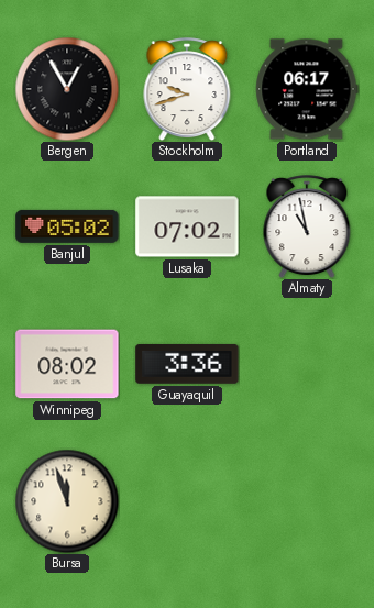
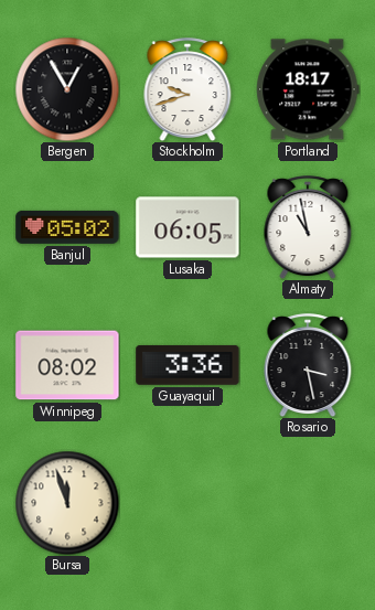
Portland: 06:17 -> 18:17 (308, 89)
Lusaka: 07:02 -> 06:05 (187, 227)
Rosario: none -> 3:28 (308, 365)
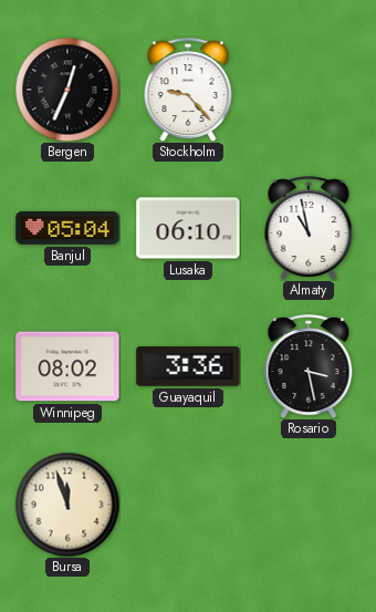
Bergen: 12:55 -> 12:34 (67, 90)
Stockholm: 9:42 -> 9:23 (188, 90)
Portland: 18:17 -> none (308, 89)
Banjul: 05:02 -> 05:04 (67, 228)
Lusaka: 06:05 -> 06:10 (188, 228)
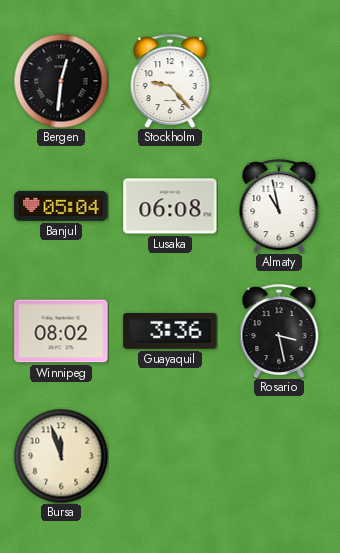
Bergen: 12:34 -> 12:31 (61, 81)
Lusaka: 06:10 -> 06:08 (170, 206)
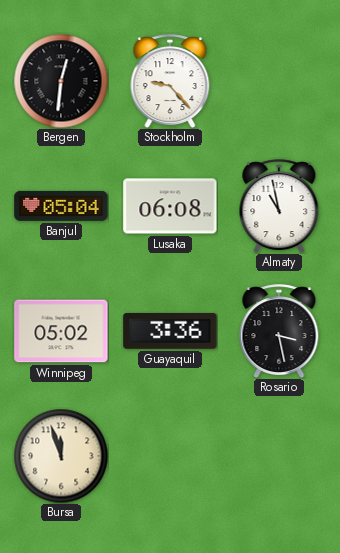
Winnipeg: 08:02 -> 05:02 (61, 331)
